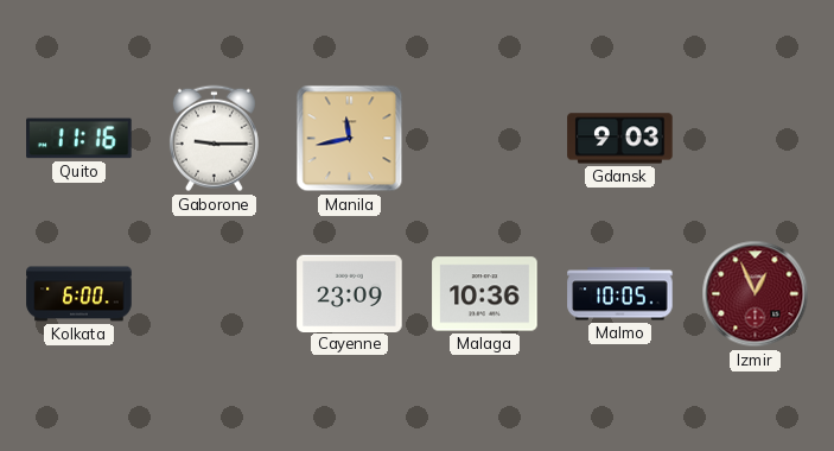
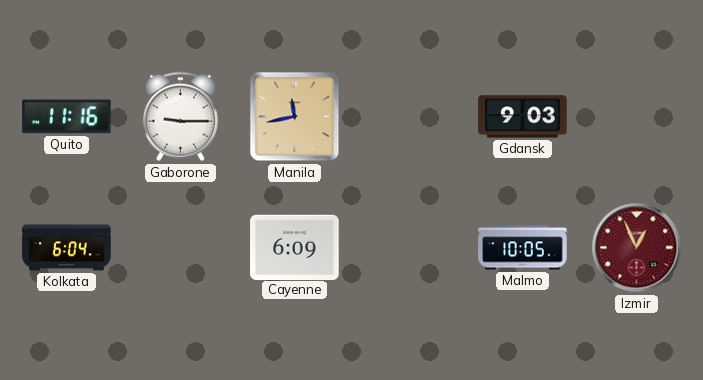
Kolkata: 6:00 -> 6:04 (67, 248)
Cayenne: 23:09 -> 6:09 (295, 247)
Malaga: 10:36 -> none (485, 294)
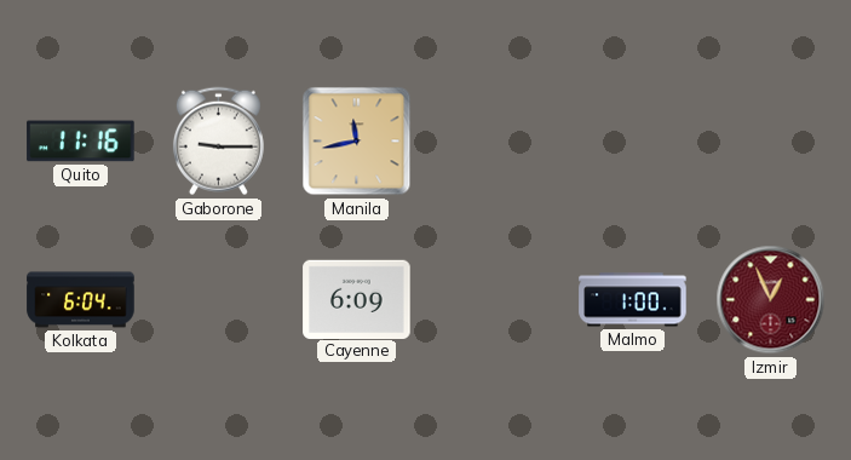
Gdansk: 9:03 -> none (523, 117)
Malmo: 10:05 -> 1:00 (633, 300)
